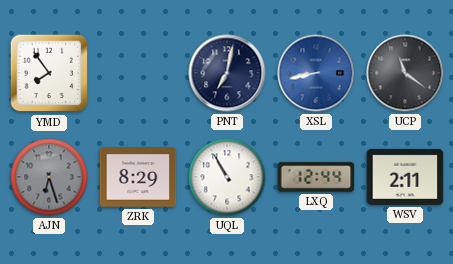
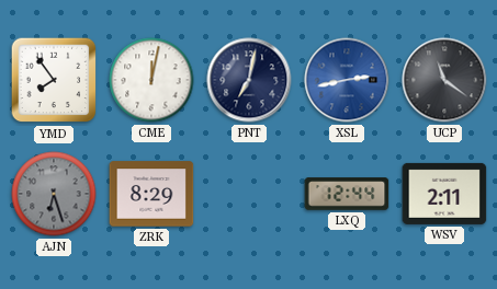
CME: none -> 12:02 (151, 80)
XSL: 8:43 -> 2:43 (347, 80)
UQL: 10:55 -> none (227, 177)
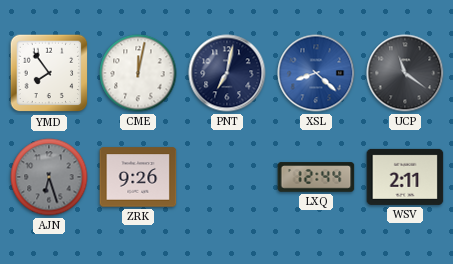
XSL: 2:43 -> 8:22 (316, 73)
ZRK: 8:29 -> 9:26 (138, 177)
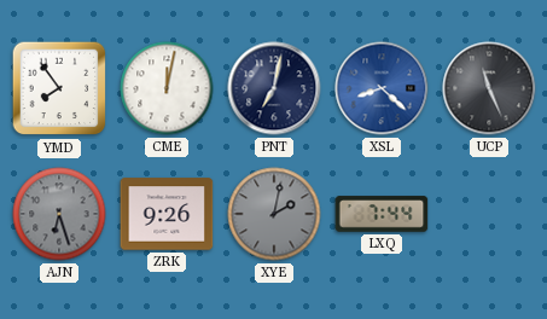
UCP: 11:21 -> 11:26 (489, 88)
XYE: none -> 2:02 (274, 214)
LXQ: 12:44 -> 7:44 (382, 214)
WSV: 2:11 -> none (405, 177)
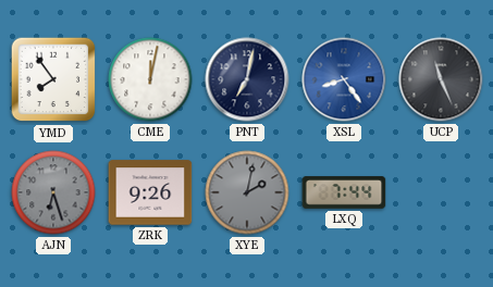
XSL: 8:22 -> 8:24 (344, 79)
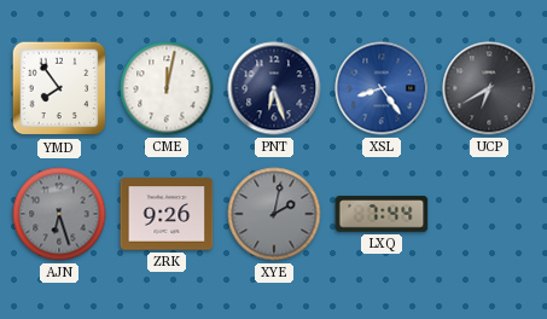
PNT: 7:02 -> 6:27 (274, 88)
UCP: 11:26 -> 6:40 (489, 88)
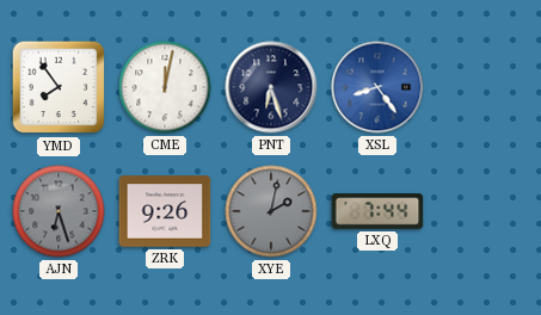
UCP: 6:40 -> none (489, 88)
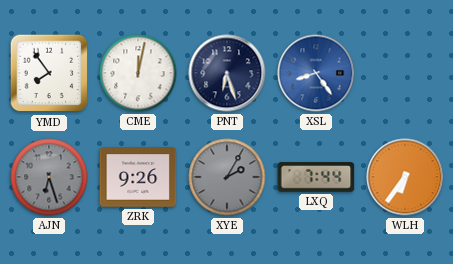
XYE: 2:02 -> 2:05 (227, 177)
WLH: none -> 6:36 (405, 177)
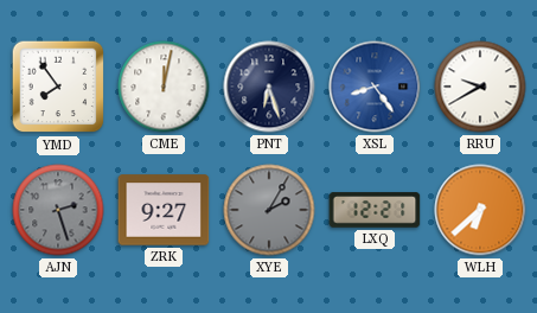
RRU: none -> 9:40 (480, 87)
AJN: 6:27 -> 2:27 (58, 210)
ZRK: 9:26 -> 9:27 (164, 210)
LXQ: 7:44 -> 12:21 (375, 210)
WLH: 6:36 -> 6:38 (480, 210)
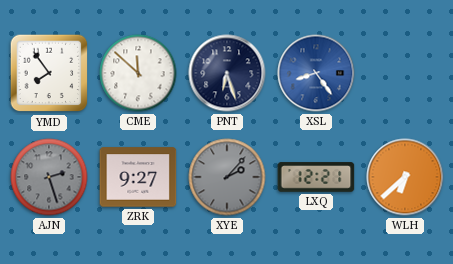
CME: 12:02 -> 11:52 (138, 73)
RRU: 9:40 -> none (480, 87)
XYE: 2:05 -> 2:07 (227, 177)
